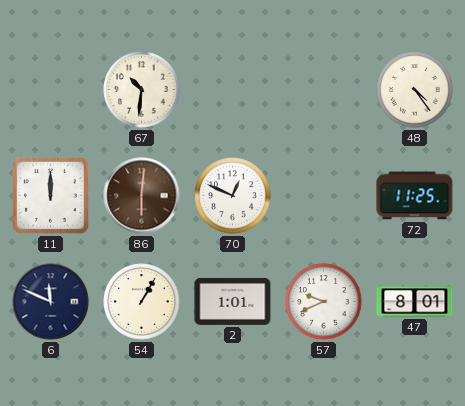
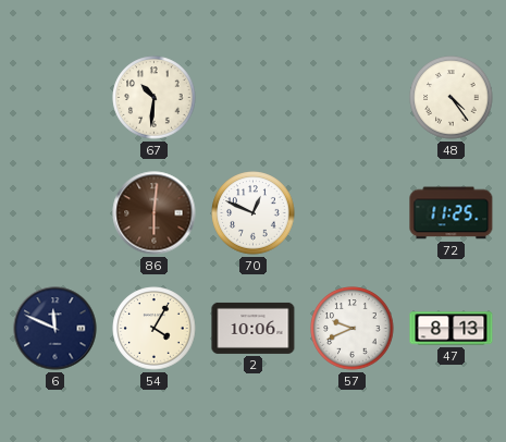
11: 12:00 -> none (51, 196)
54: 1:05 -> 4:05 (155, 329)
2: 1:01 -> 10:06 (254, 328)
47: 8:01 -> 8:13 (452, 329)
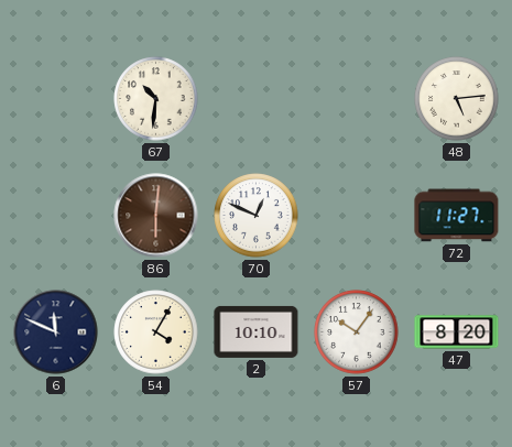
48: 4:24 -> 5:14 (457, 99)
72: 11:25 -> 11:27 (457, 216)
2: 10:06 -> 10:10 (257, 331)
57: 9:41 -> 10:06 (357, 332)
47: 8:13 -> 8:20 (457, 332)
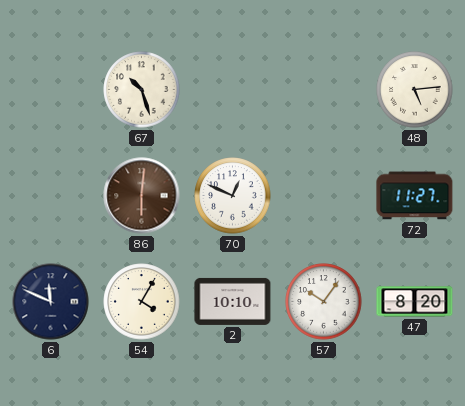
67: 10:31 -> 10:27 (142, 90)
